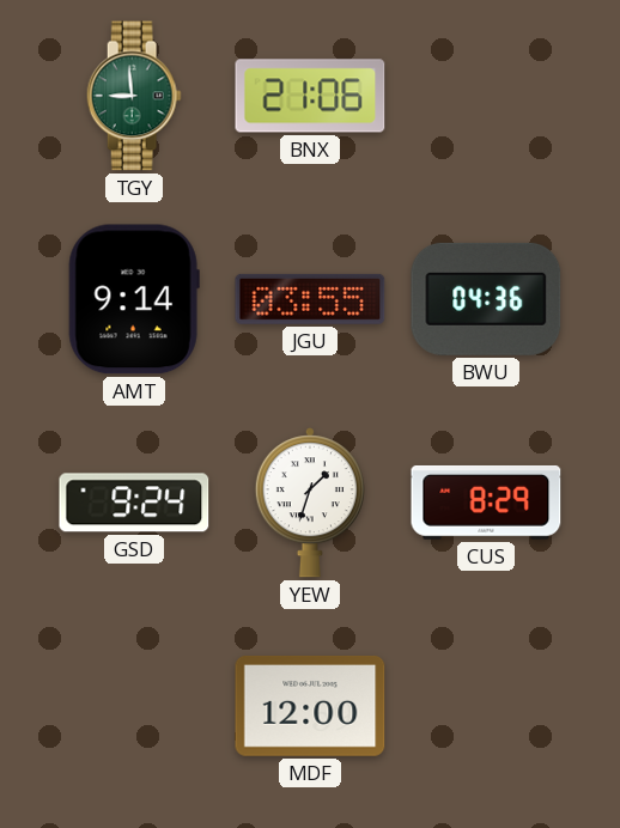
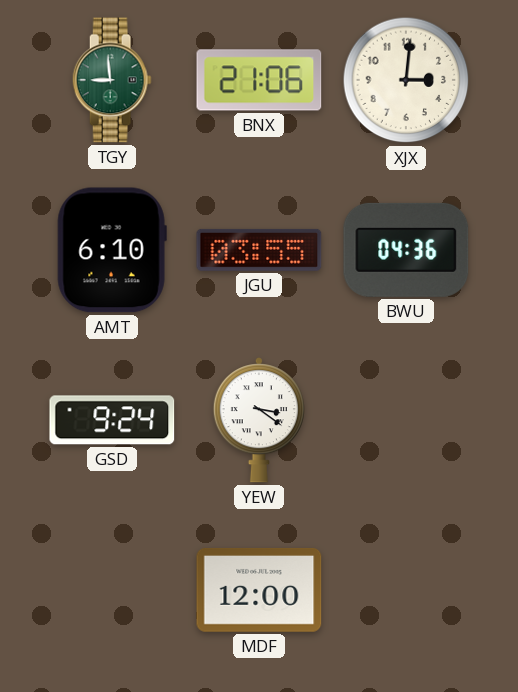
XJX: none -> 3:01 (406, 80)
AMT: 9:14 -> 6:10 (112, 250)
YEW: 1:33 -> 3:21 (259, 420)
CUS: 8:29 -> none (486, 503)
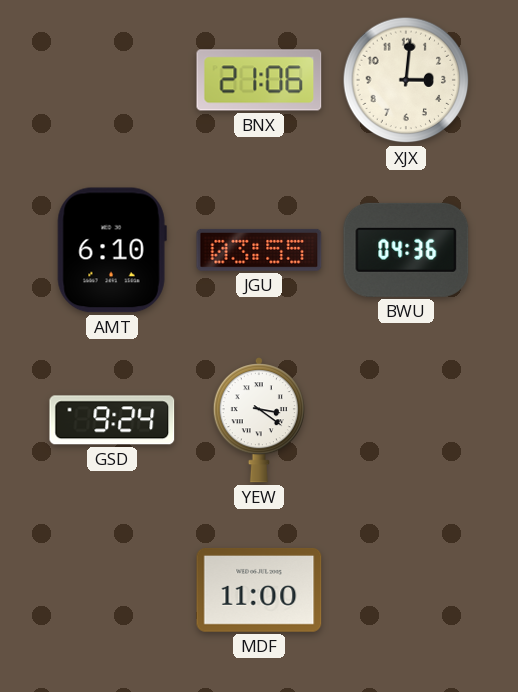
TGY: 8:59 -> none (112, 80)
MDF: 12:00 -> 11:00 (259, 590)
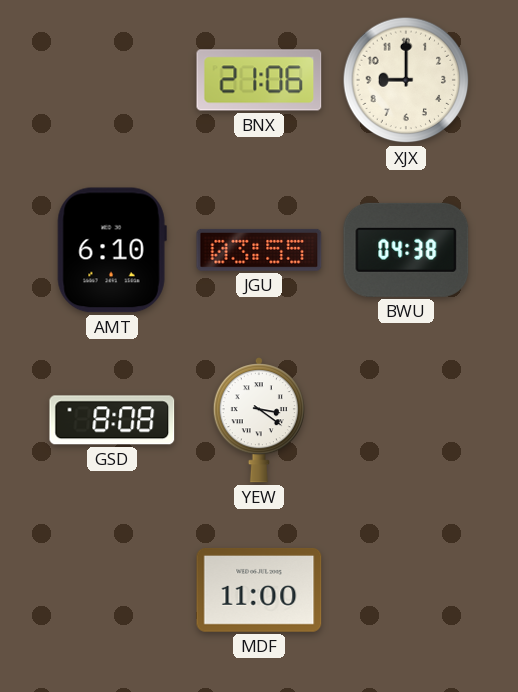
XJX: 3:01 -> 9:00 (406, 80)
BWU: 04:36 -> 04:38 (406, 250)
GSD: 9:24 -> 8:08 (112, 420)
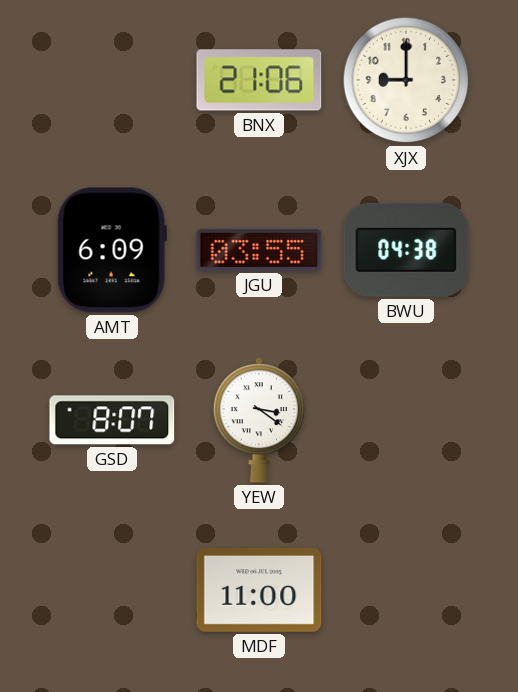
AMT: 6:10 -> 6:09 (112, 250)
GSD: 8:08 -> 8:07 (112, 420)
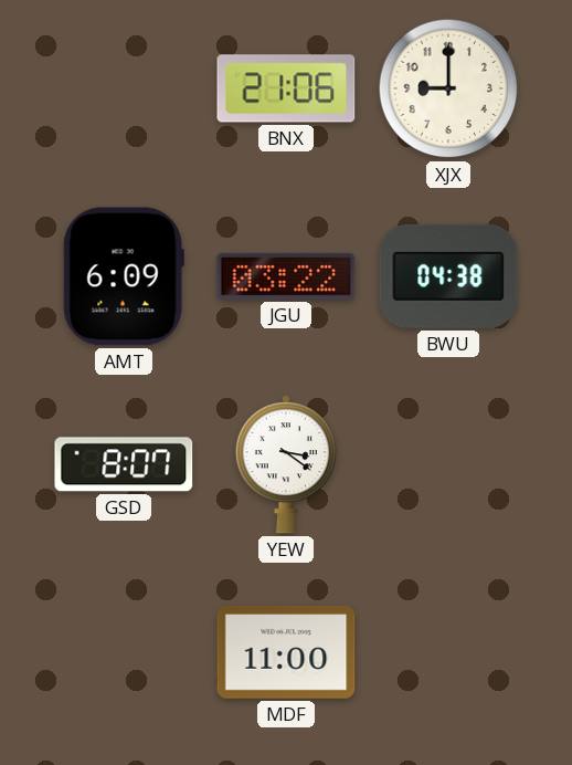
JGU: 03:55 -> 03:22 (286, 276)
